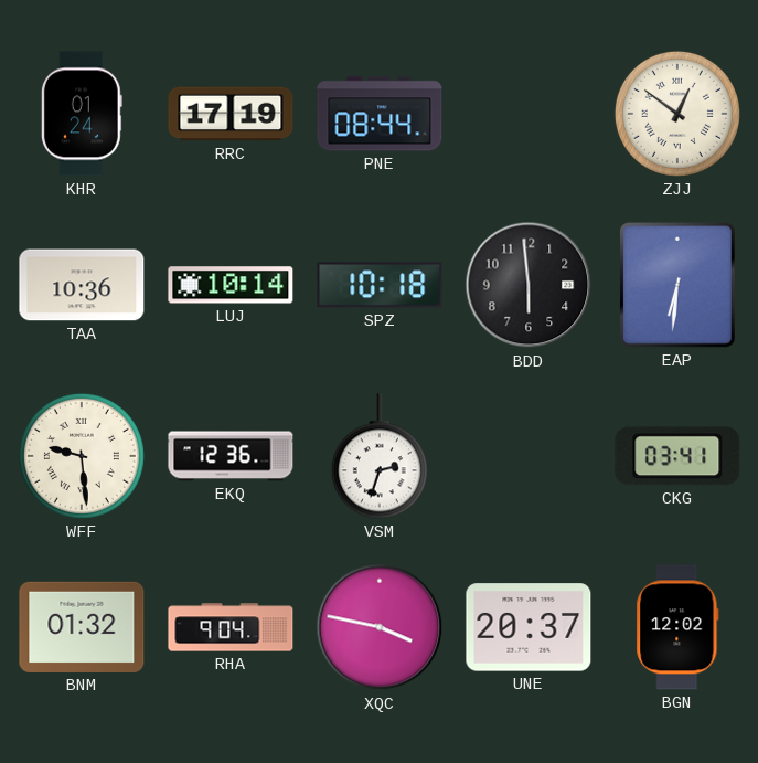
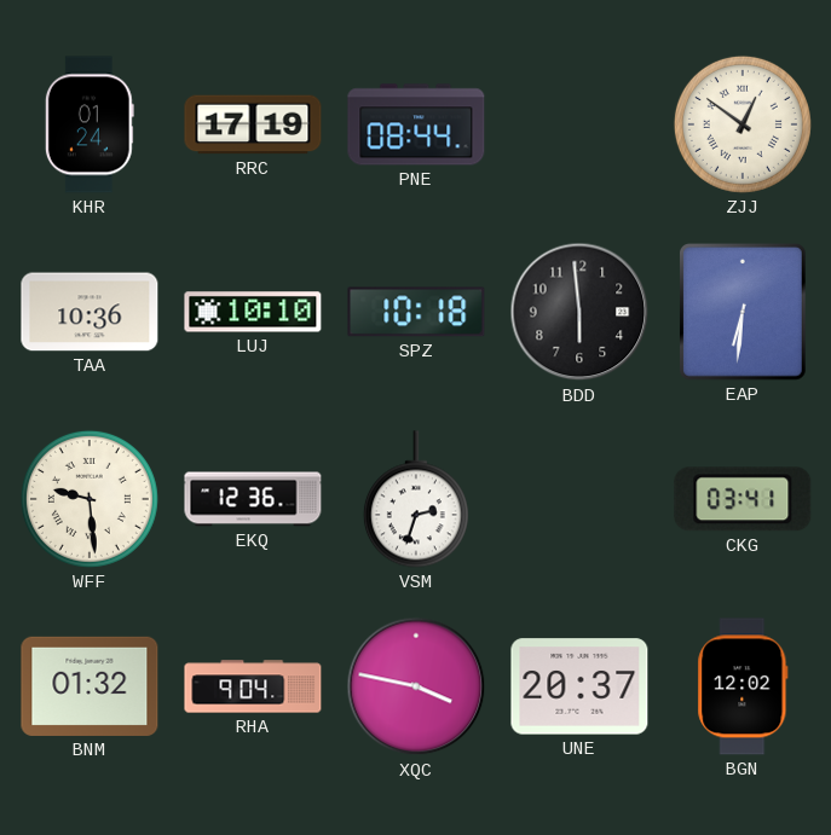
LUJ: 10:14 -> 10:10 (253, 312)
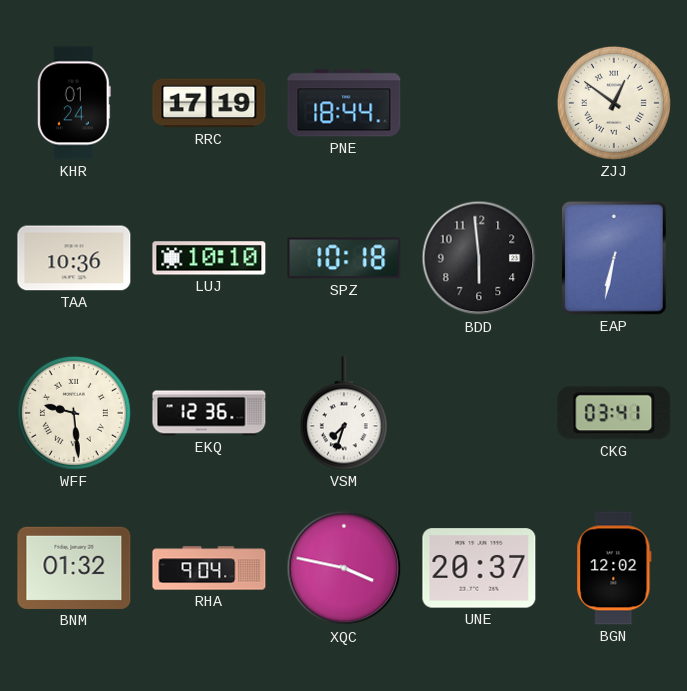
PNE: 08:44 -> 18:44 (344, 103)
EAP: 6:31 -> 6:32 (615, 259)
VSM: 2:33 -> 7:33 (344, 413)
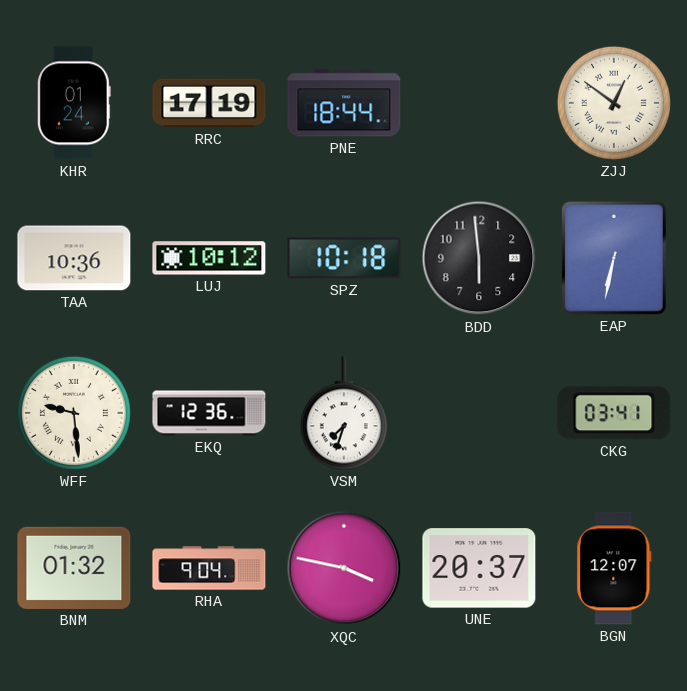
LUJ: 10:10 -> 10:12 (209, 258)
BGN: 12:02 -> 12:07 (614, 568)
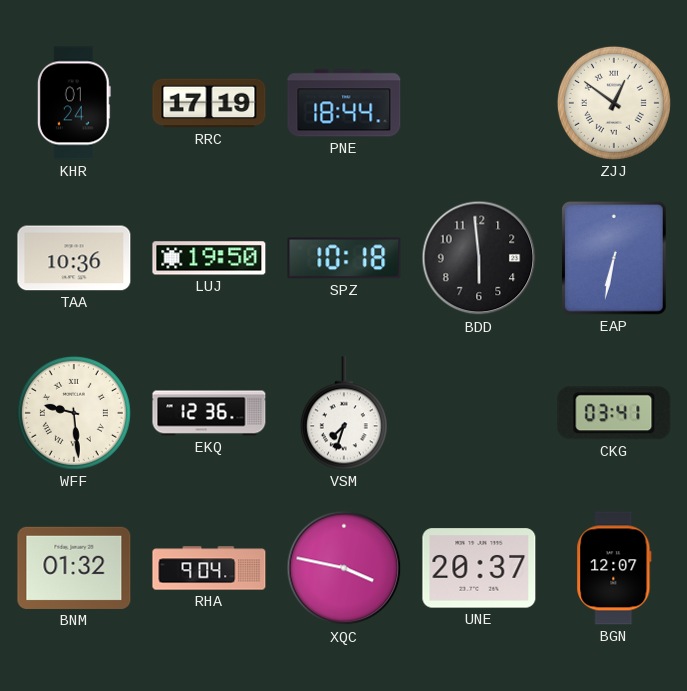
LUJ: 10:12 -> 19:50 (209, 258)
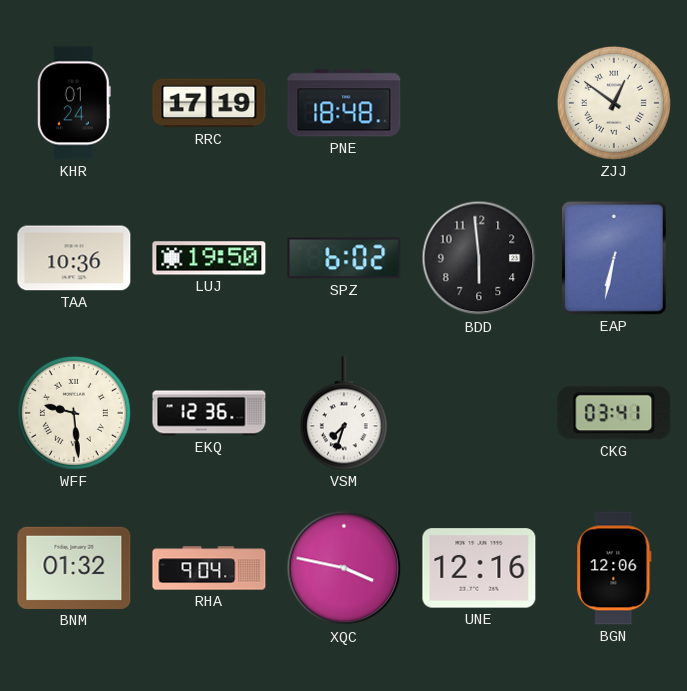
PNE: 18:44 -> 18:48 (344, 103)
SPZ: 10:18 -> 6:02 (344, 258)
UNE: 20:37 -> 12:16 (479, 568)
BGN: 12:07 -> 12:06 (614, 568)
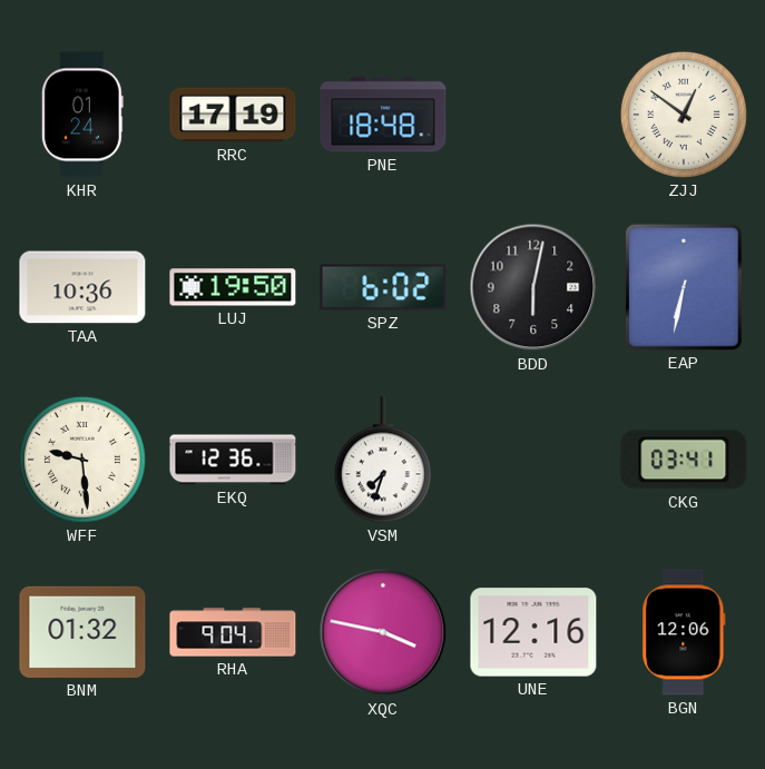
BDD: 5:59 -> 6:02 (533, 287)
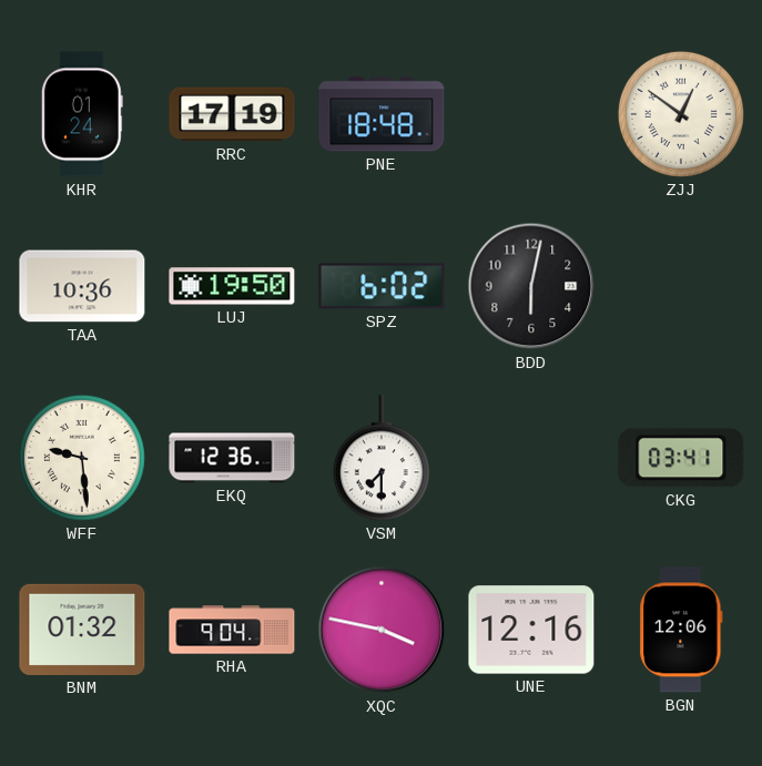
EAP: 6:32 -> none (685, 288)
VSM: 7:33 -> 7:30 (382, 458)
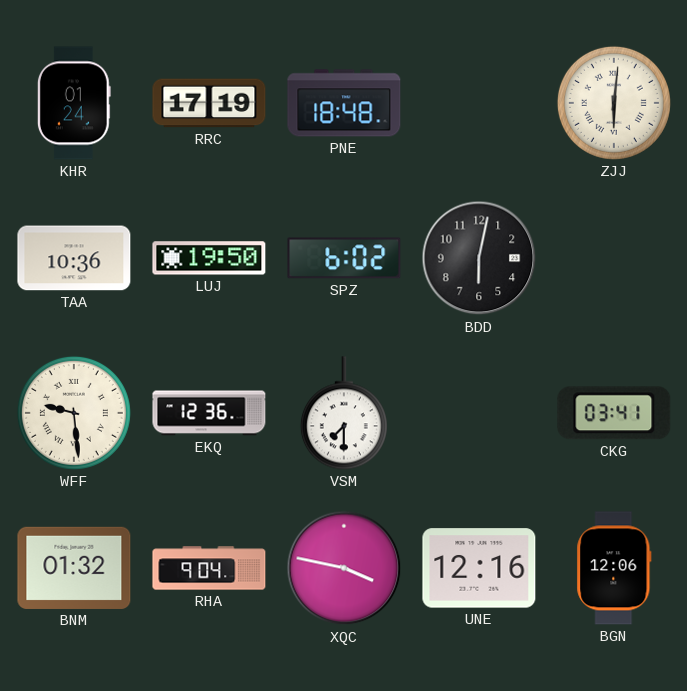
ZJJ: 12:51 -> 6:01 (614, 103)
